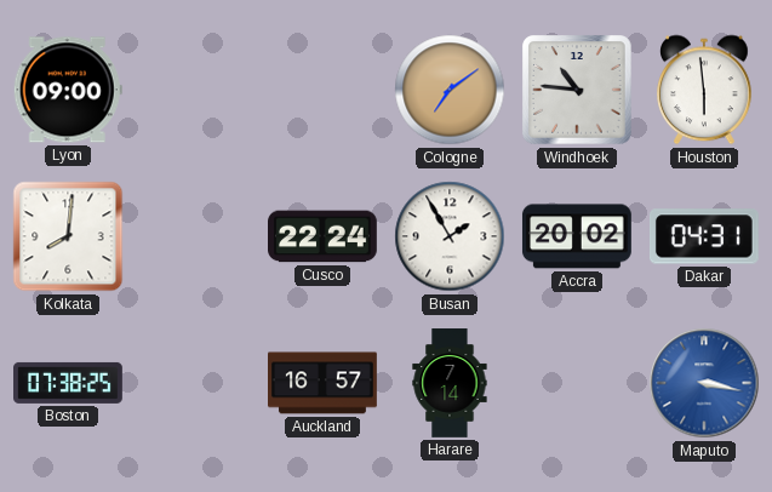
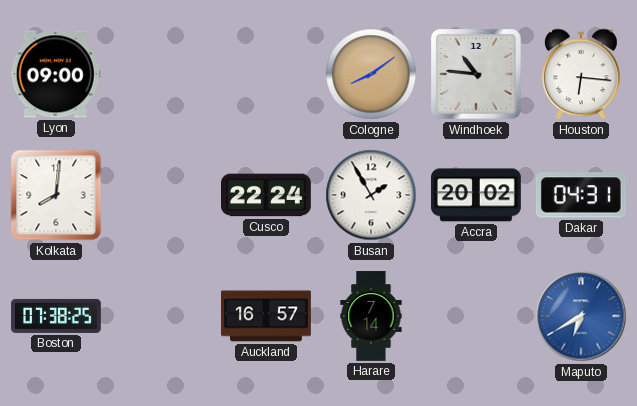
Cologne: 7:09 -> 8:09 (371, 74)
Houston: 5:59 -> 6:16 (582, 74)
Maputo: 3:17 -> 6:40 (581, 316)
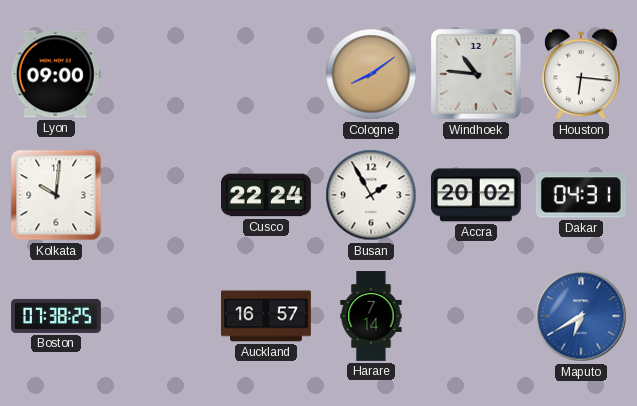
Kolkata: 8:01 -> 10:01 (56, 195)
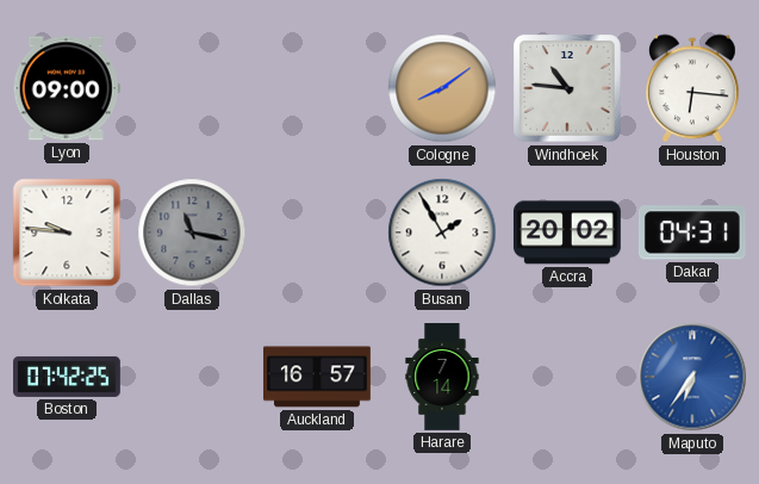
Kolkata: 10:01 -> 9:46 (67, 232)
Dallas: none -> 11:17 (192, 232)
Cusco: 22:24 -> none (267, 195)
Boston: 07:38 -> 07:42 (68, 377)
Maputo: 6:40 -> 6:36 (692, 377)
